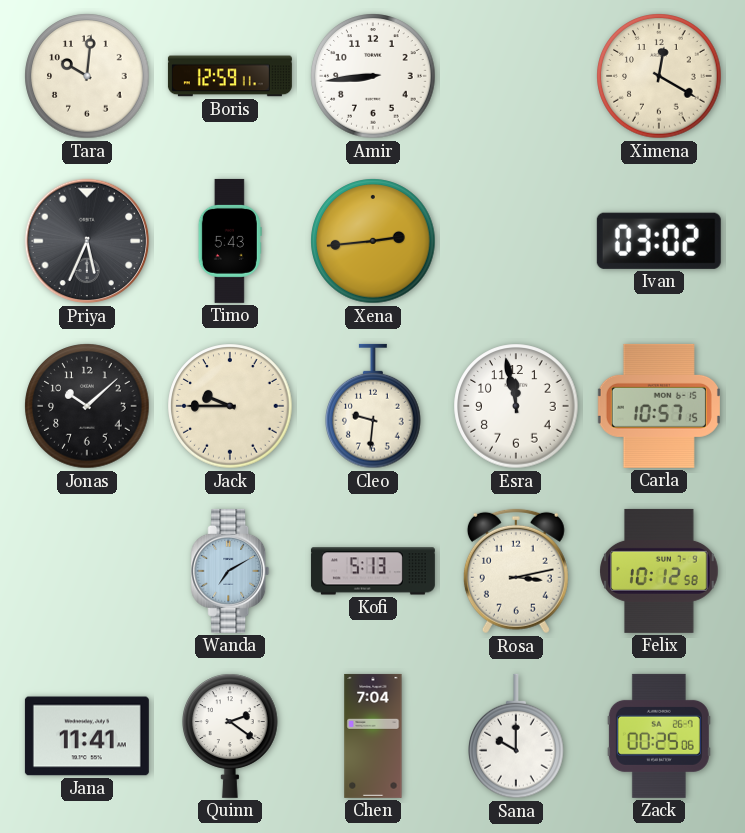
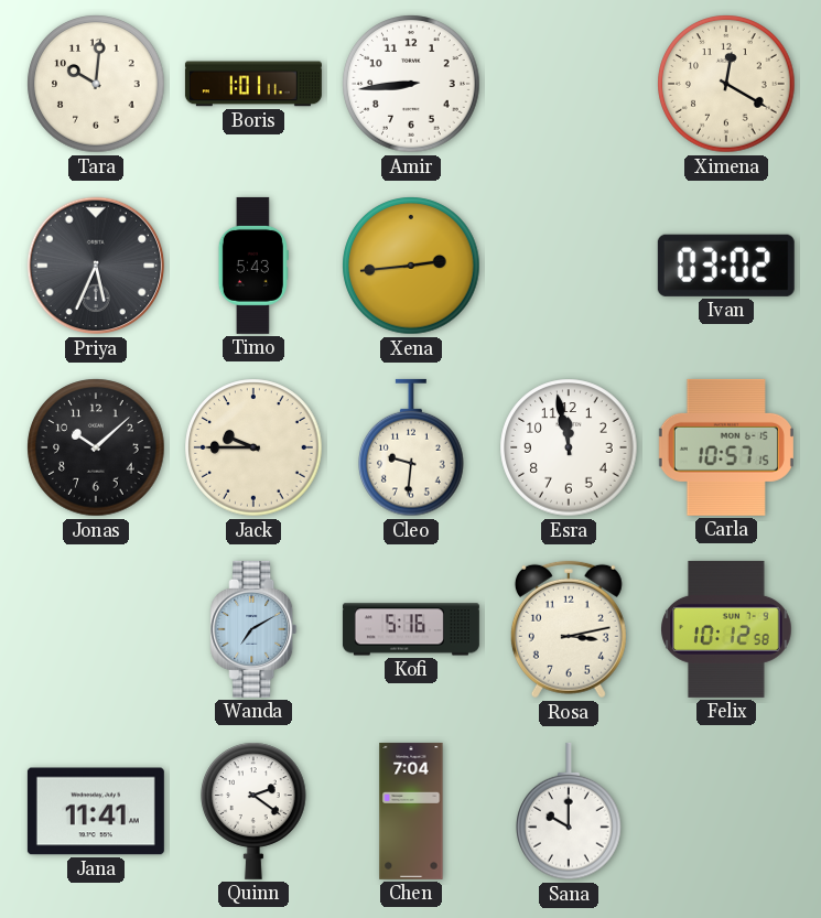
Boris: 12:59 -> 1:01 (253, 84)
Kofi: 5:13 -> 5:16 (411, 629)
Zack: 00:25 -> none (659, 736)
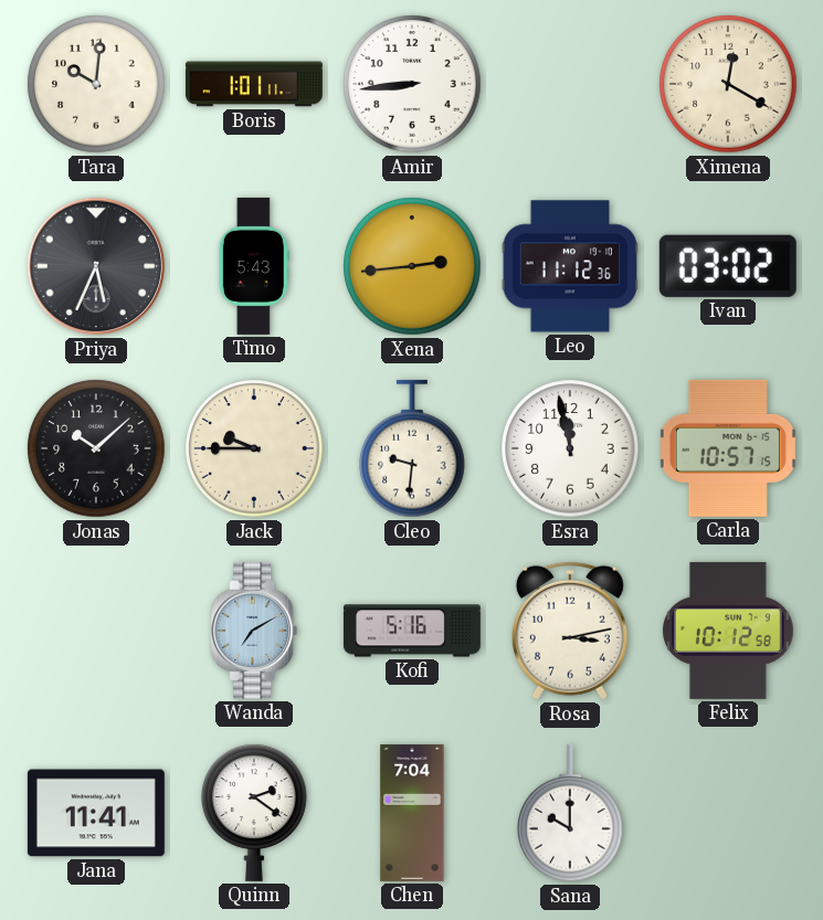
Leo: none -> 11:12 (570, 266)
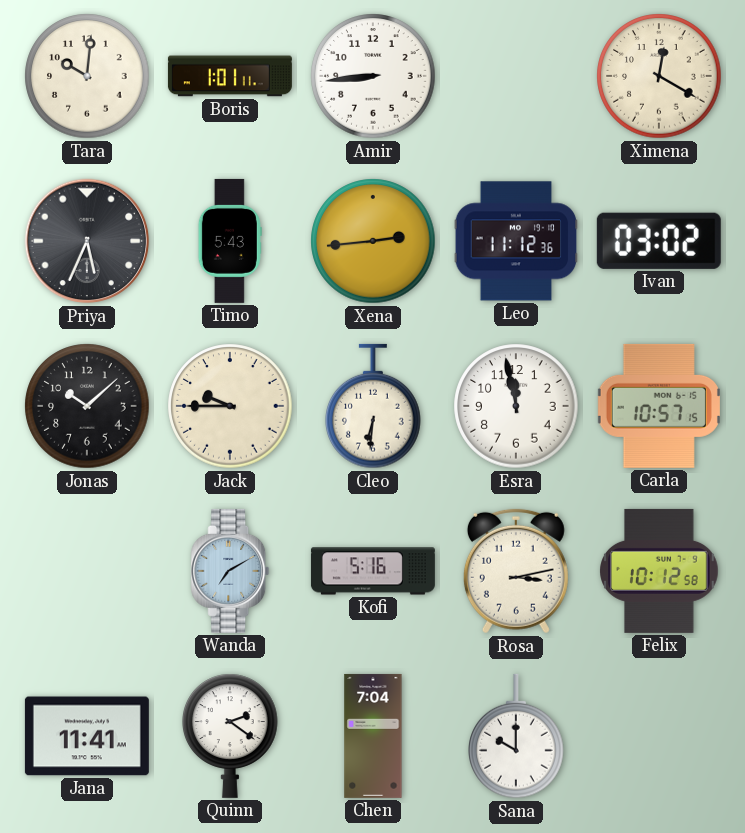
Cleo: 9:31 -> 6:31 (374, 406)
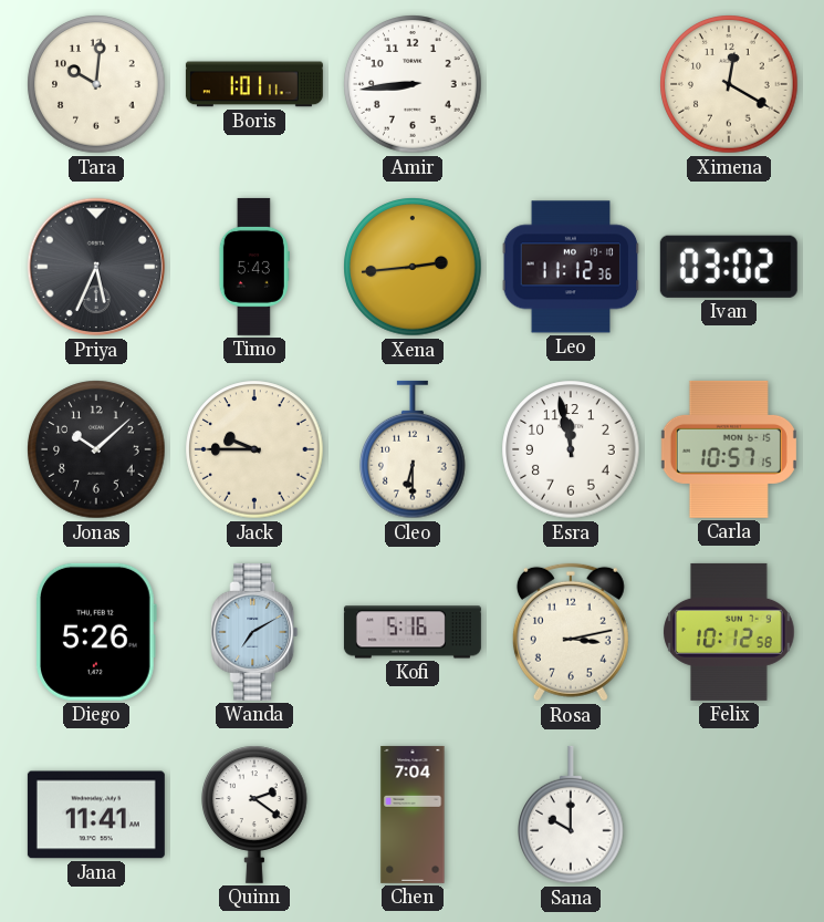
Cleo: 6:31 -> 6:30 (414, 449)
Diego: none -> 5:26 (96, 632)
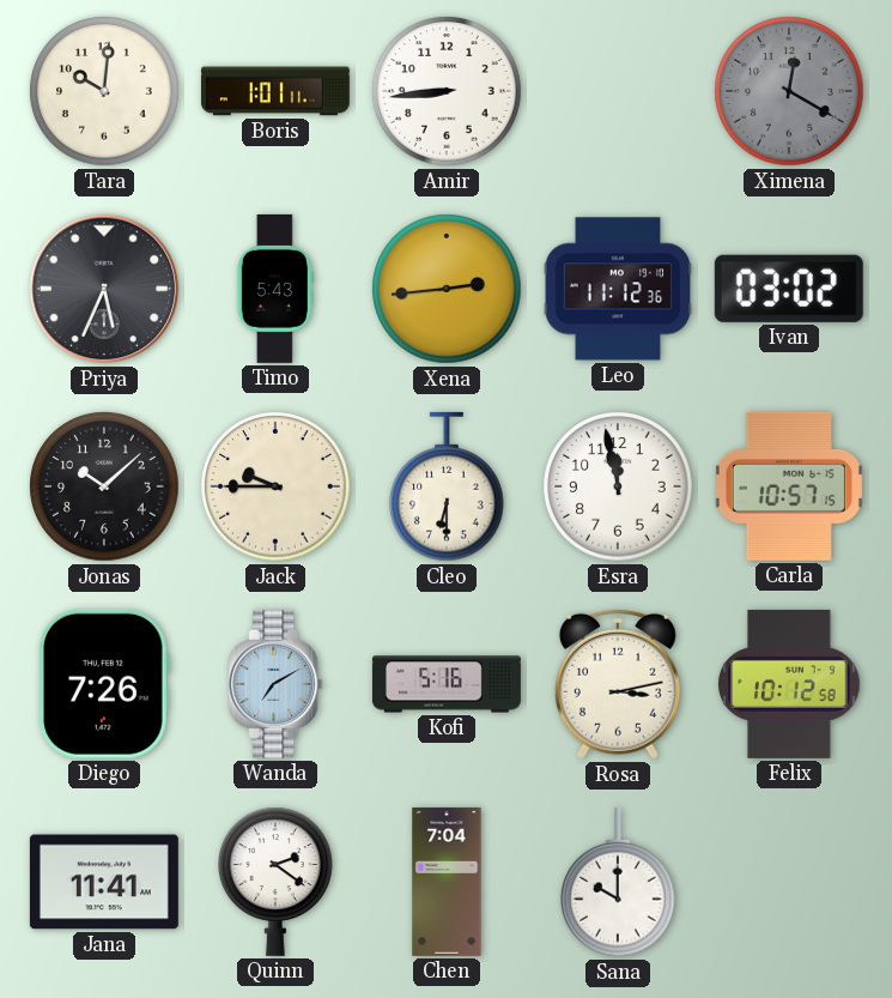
Ximena dial: cream -> grey (789, 91)
Diego: 5:26 -> 7:26 (104, 684)
